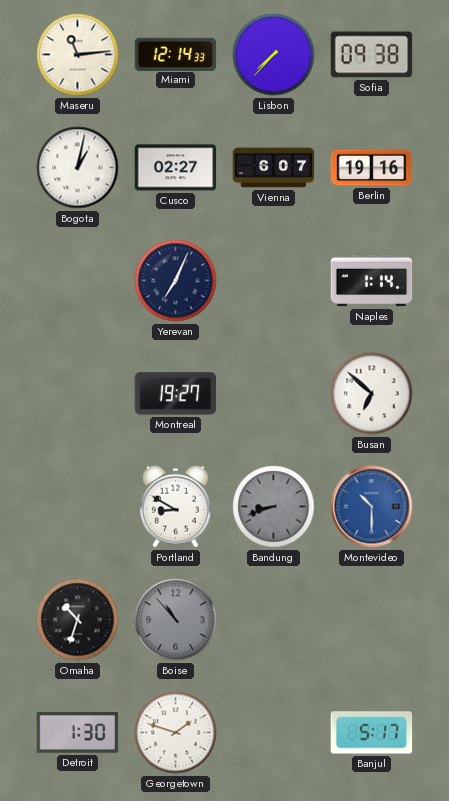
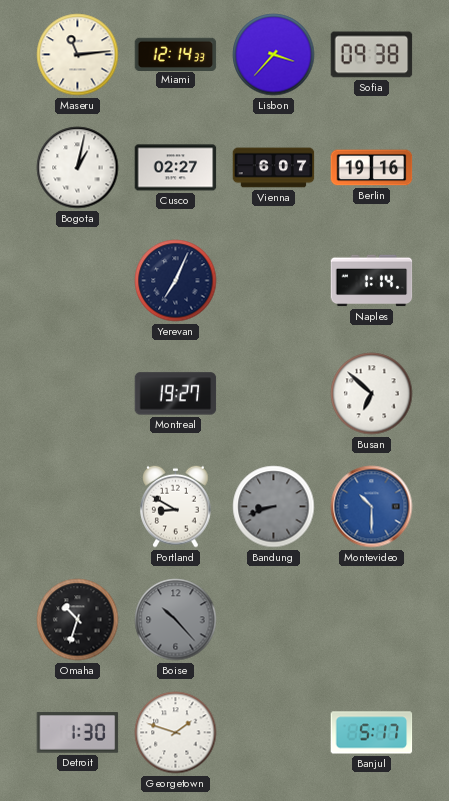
Lisbon: 7:37 -> 3:37 (274, 55)
Boise: 10:53 -> 10:23 (176, 620)
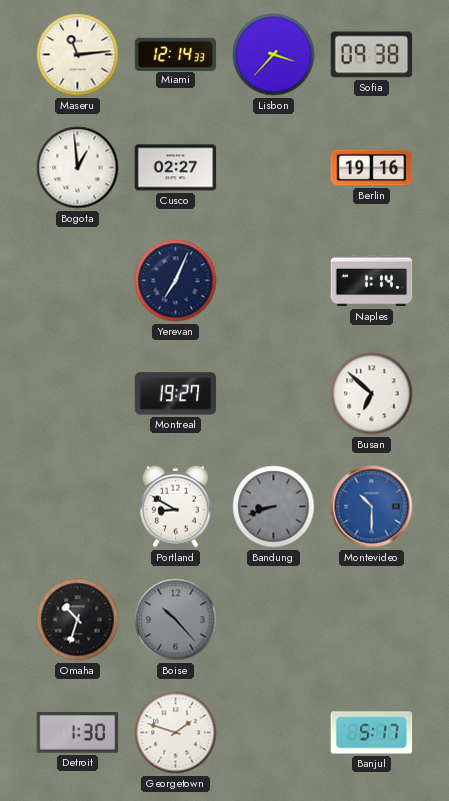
Bogota: 1:02 -> 12:59 (78, 168)
Vienna: 6:07 -> none (274, 168)
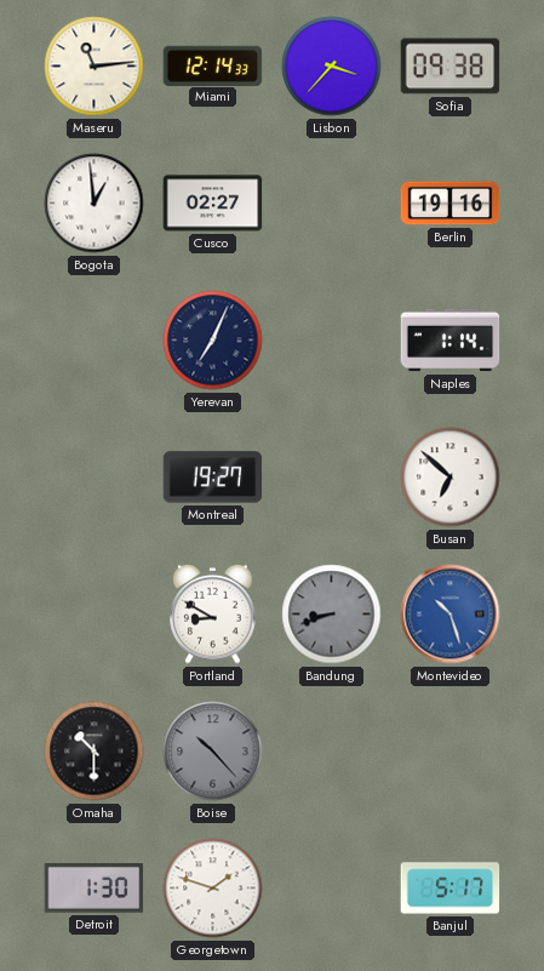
Montevideo: 10:30 -> 10:27 (451, 615)
Omaha: 10:33 -> 10:30 (95, 752)
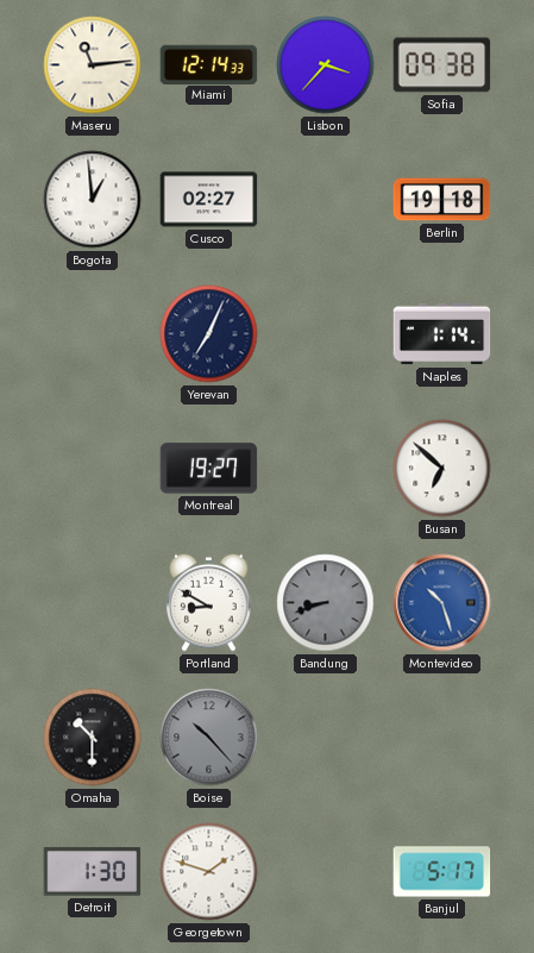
Berlin: 19:16 -> 19:18 (442, 200)
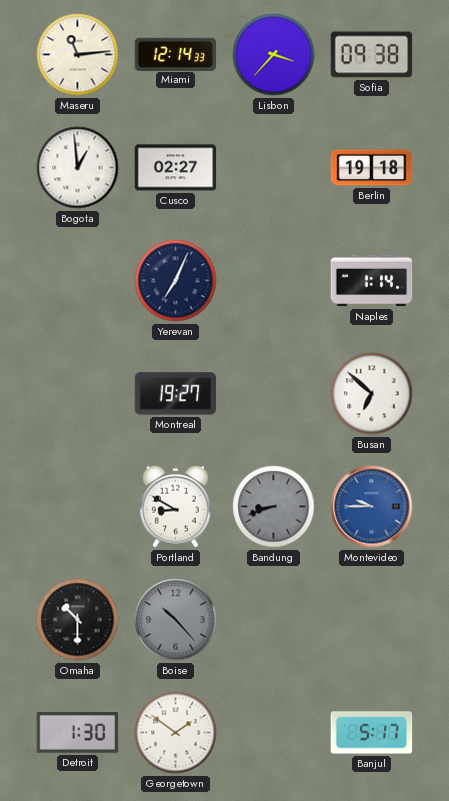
Montevideo: 10:27 -> 9:45 (372, 507)
Georgetown: 1:48 -> 1:51 (176, 733)
